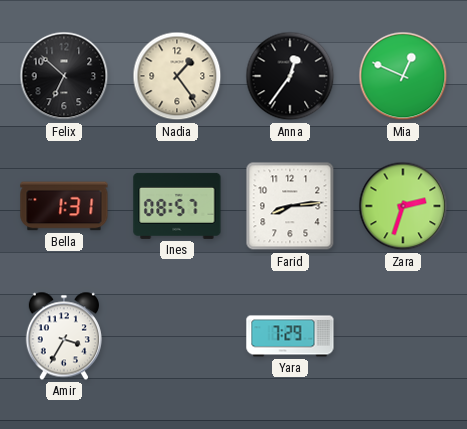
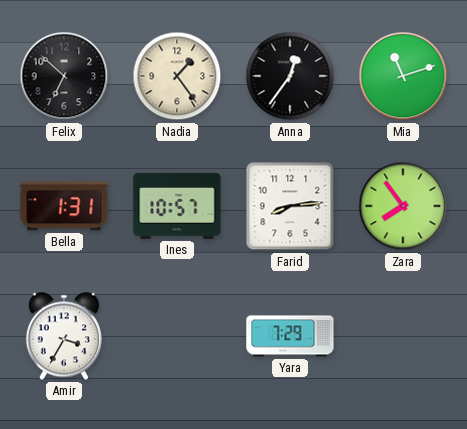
Mia: 12:49 -> 11:12 (403, 76)
Ines: 08:57 -> 10:57 (177, 206)
Zara: 2:33 -> 7:54 (403, 206)
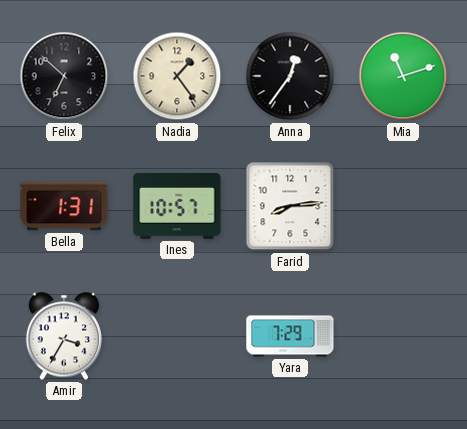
Zara: 7:54 -> none (403, 206)
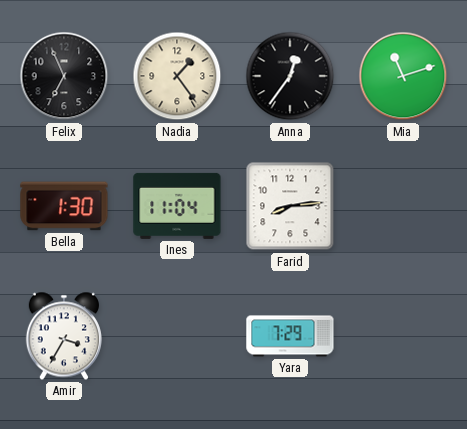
Felix: 6:52 -> 6:56 (64, 76)
Bella: 1:31 -> 1:30 (64, 206)
Ines: 10:57 -> 11:04 (177, 206)
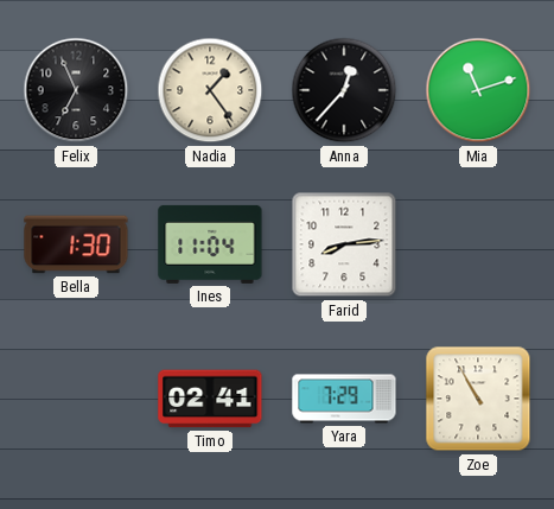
Anna: 12:36 -> 12:37 (344, 90)
Amir: 3:35 -> none (64, 336)
Timo: none -> 02:41 (210, 399)
Zoe: none -> 10:55 (478, 399)
